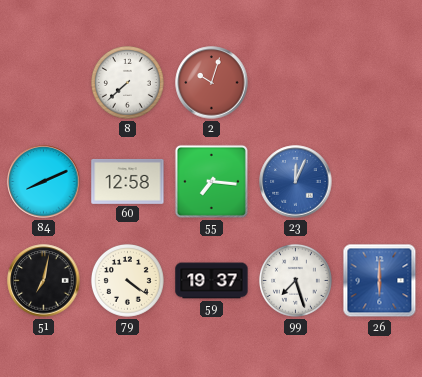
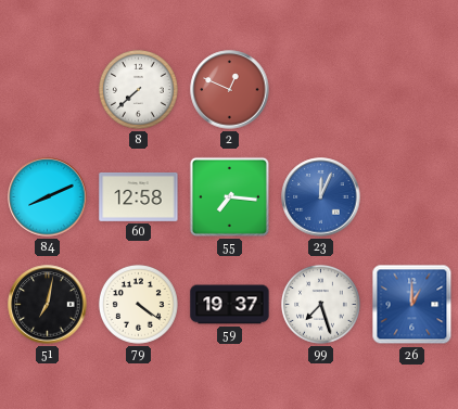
2: 10:03 -> 12:49 (230, 90)
26: 6:00 -> 1:00 (412, 305)
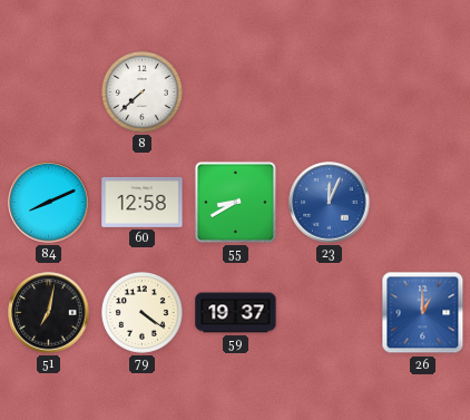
2: 12:49 -> none (230, 90)
55: 7:16 -> 8:40 (235, 202)
99: 7:27 -> none (320, 304)
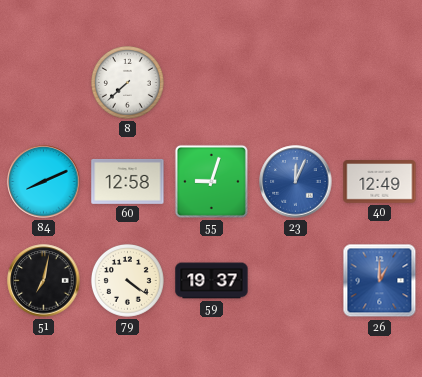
55: 8:40 -> 9:03 (211, 181)
40: none -> 12:49 (380, 182)
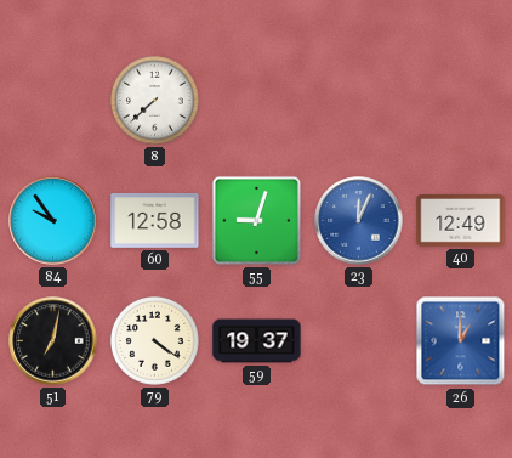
84: 8:11 -> 9:54 (53, 221)
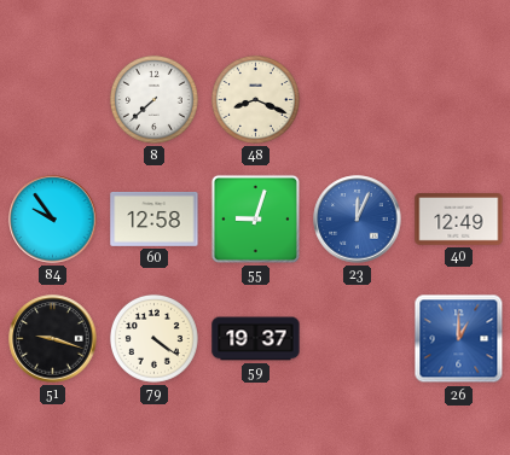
48: none -> 8:19 (255, 99)
51: 7:02 -> 9:18 (53, 339)
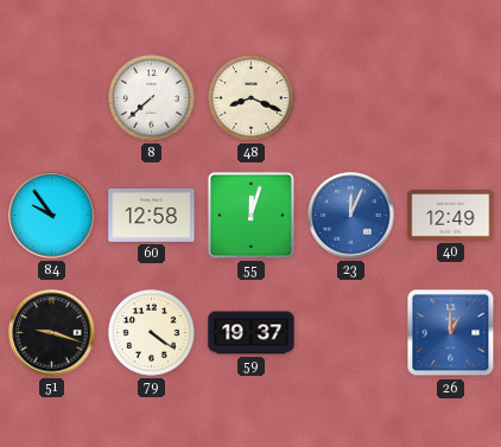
55: 9:03 -> 12:03 (251, 215)
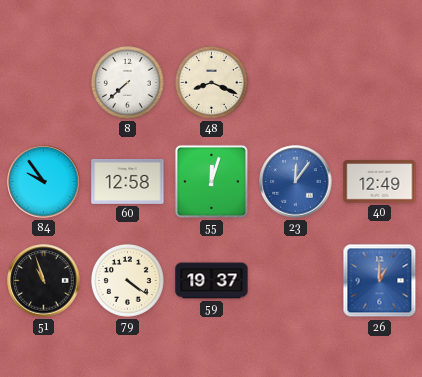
23: 12:04 -> 12:06 (296, 182)
51: 9:18 -> 10:57 (44, 281)
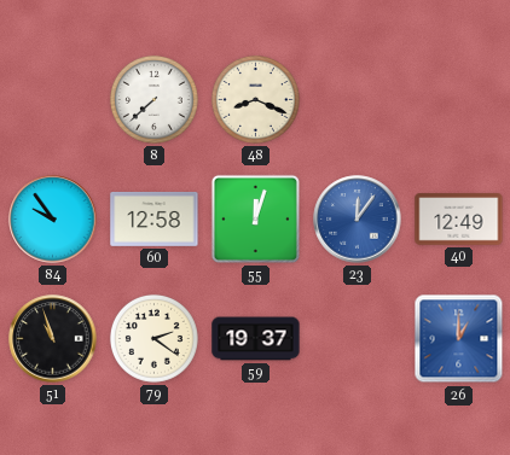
79: 4:21 -> 2:21 (153, 338)
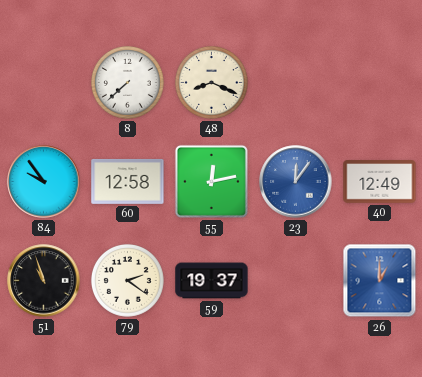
55: 12:03 -> 12:13 (211, 181)
